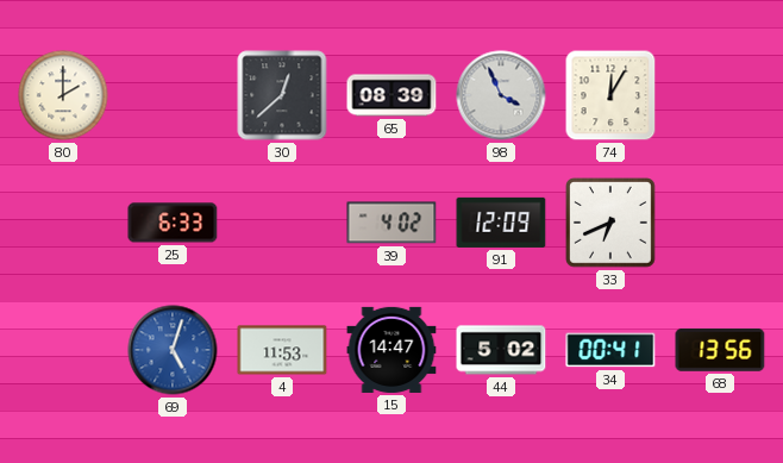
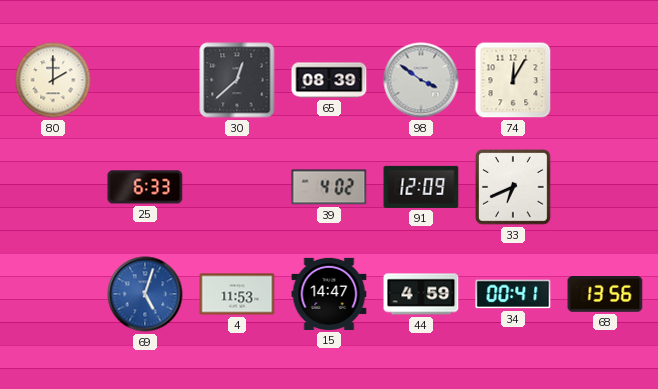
98: 3:56 -> 3:51 (421, 80)
44: 5:02 -> 4:59 (421, 294)
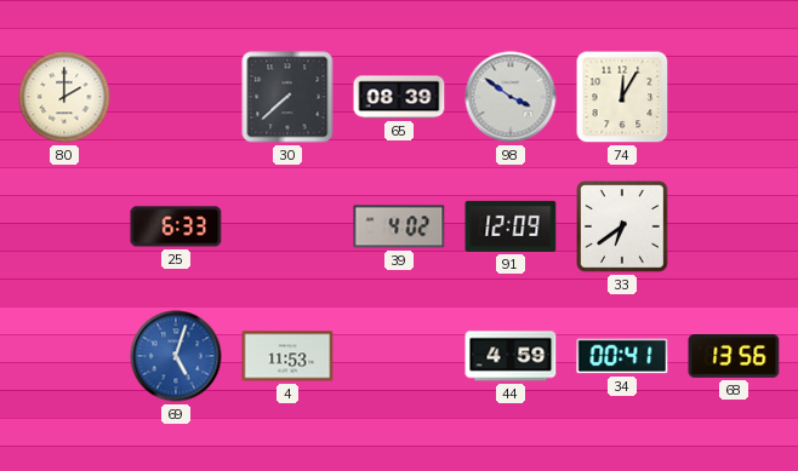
30: 12:38 -> 7:38 (287, 97)
33: 6:41 -> 6:39 (622, 226)
15: 14:47 -> none (329, 294)
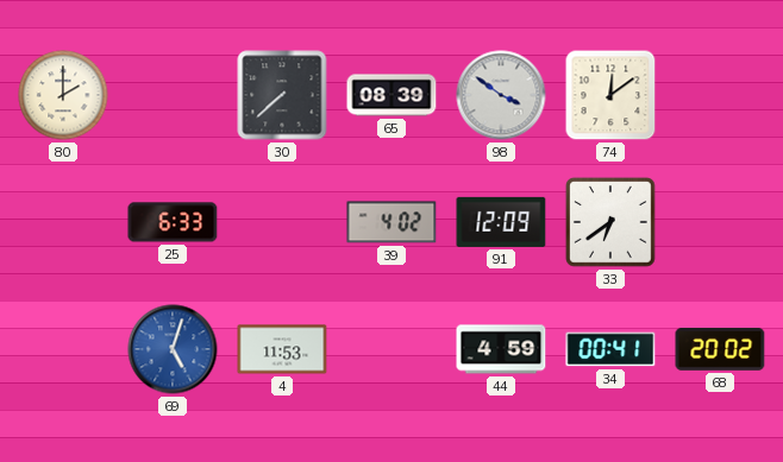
74: 12:05 -> 12:09 (610, 95)
68: 13:56 -> 20:02 (720, 350)
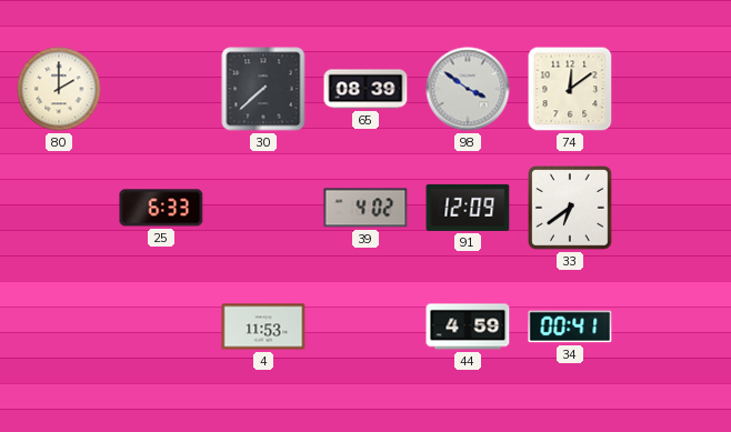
69: 5:03 -> none (173, 349)
68: 20:02 -> none (720, 350)
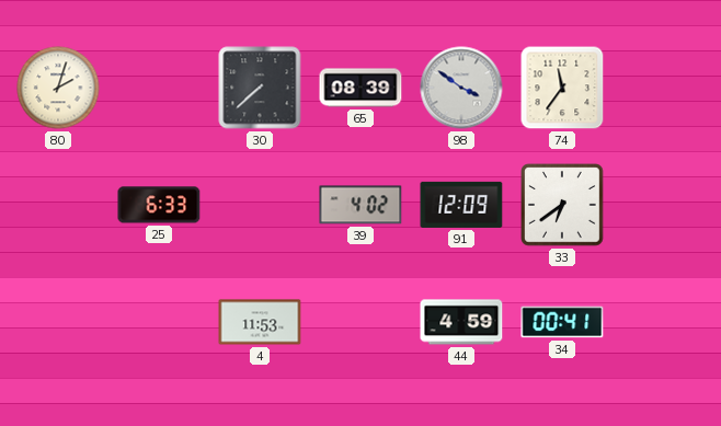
80: 2:00 -> 2:03 (58, 88)
74: 12:09 -> 11:36 (562, 88)
